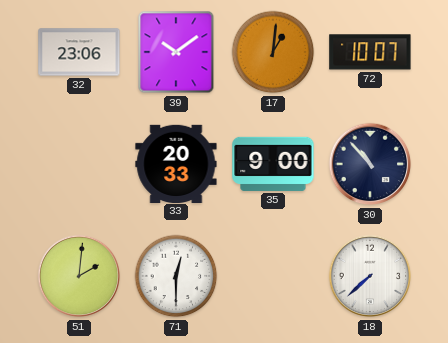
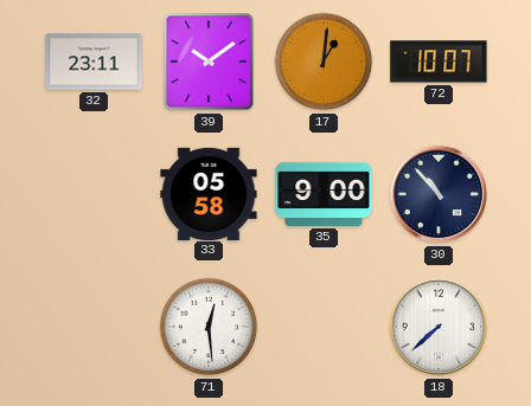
32: 23:06 -> 23:11 (94, 62)
33: 20:33 -> 05:58 (209, 193)
51: 2:01 -> none (79, 276)
71: 12:30 -> 12:29 (209, 327)
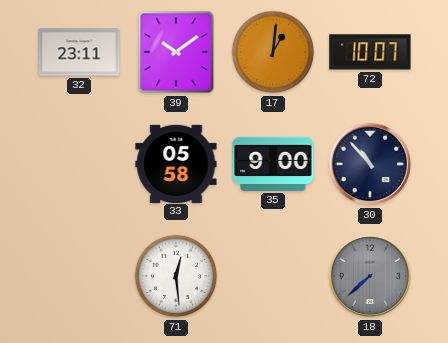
18 dial: white -> grey (370, 276)
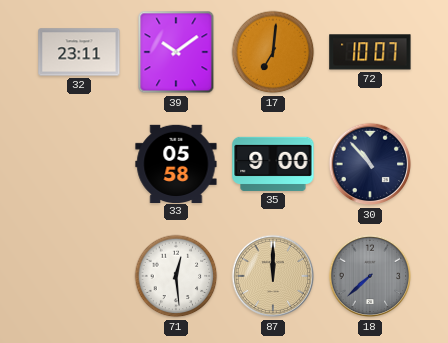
17: 1:01 -> 7:01 (273, 52)
87: none -> 12:00 (273, 276)
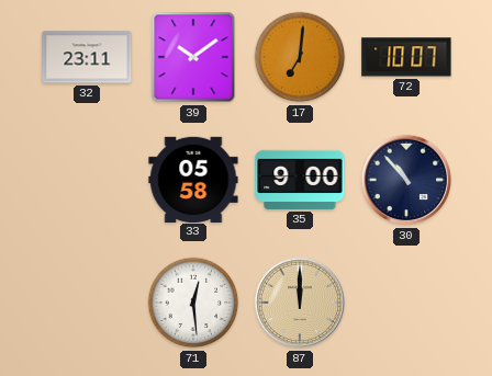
18: 7:38 -> none (370, 276)
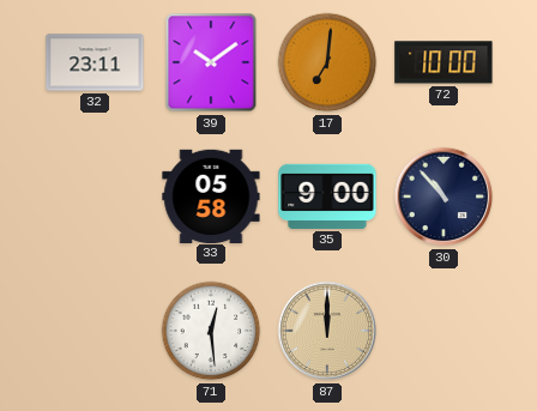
72: 10:07 -> 10:00 (444, 62)
